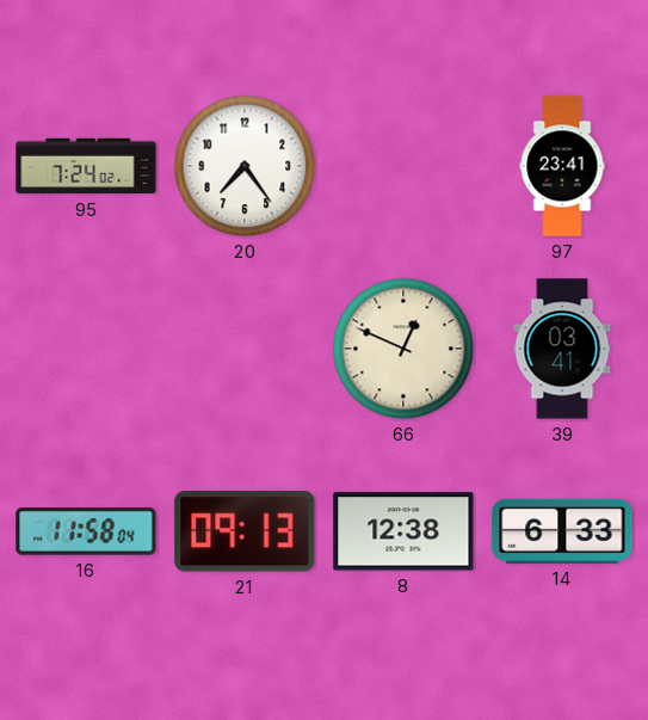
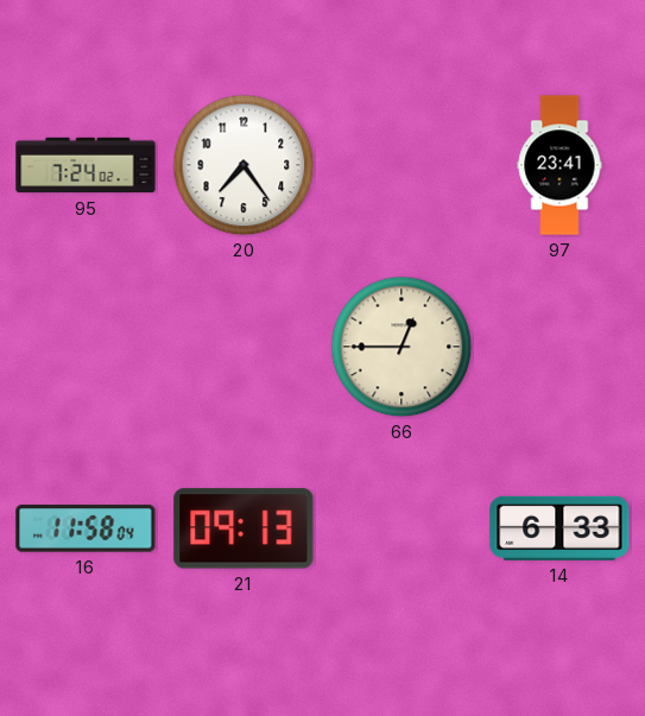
66: 12:49 -> 12:45 (401, 347)
39: 03:41 -> none (562, 349)
8: 12:38 -> none (403, 531)
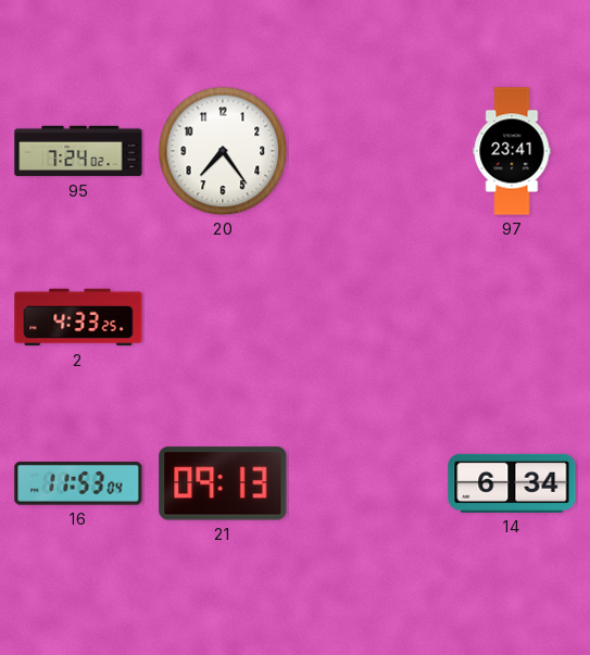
2: none -> 4:33 (78, 317)
66: 12:45 -> none (401, 347)
16: 11:58 -> 11:53 (78, 483)
14: 6:33 -> 6:34 (512, 483)
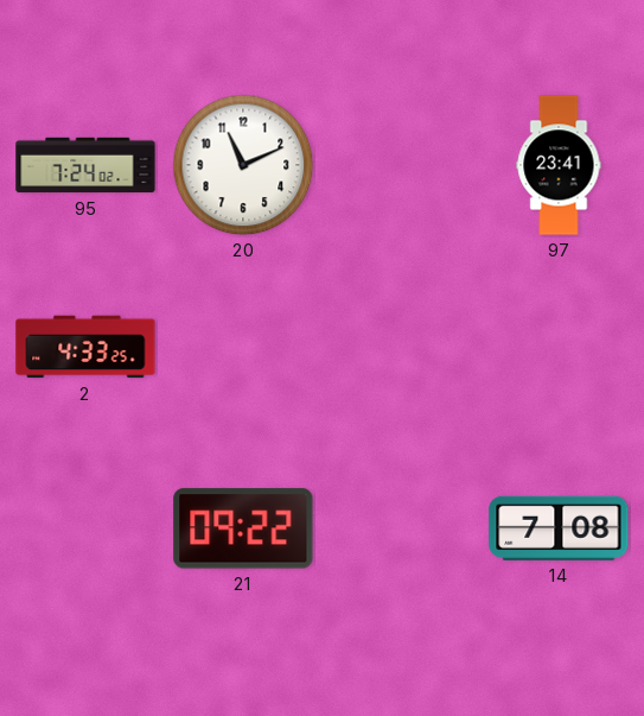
20: 7:24 -> 11:11 (243, 165)
16: 11:53 -> none (78, 483)
21: 09:13 -> 09:22 (243, 528)
14: 6:34 -> 7:08 (559, 528)
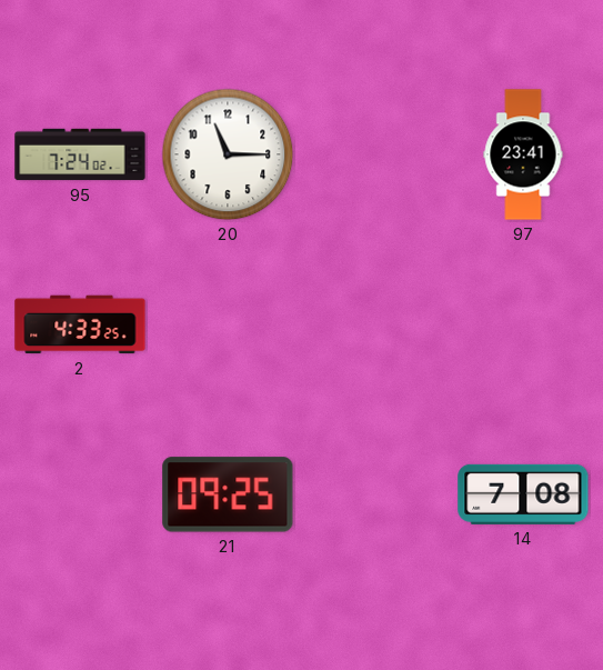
20: 11:11 -> 11:15 (228, 154)
21: 09:22 -> 09:25 (228, 494)
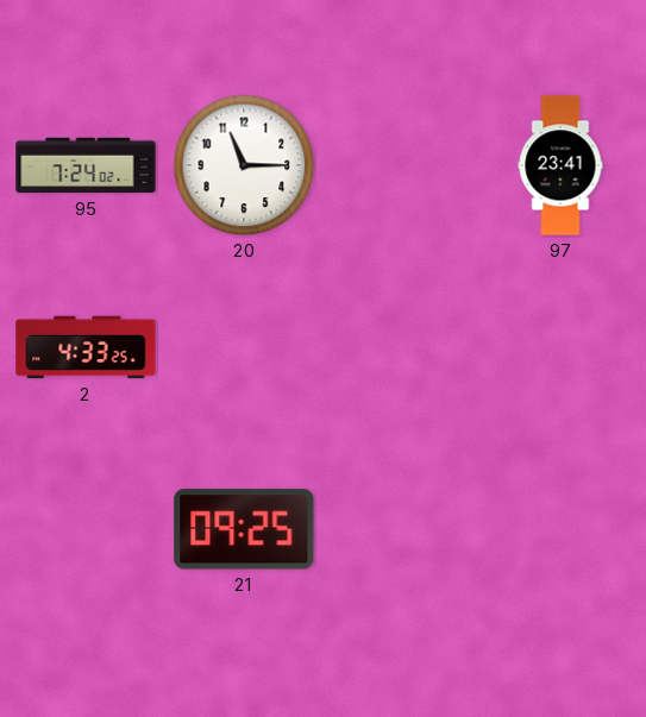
14: 7:08 -> none (523, 494)
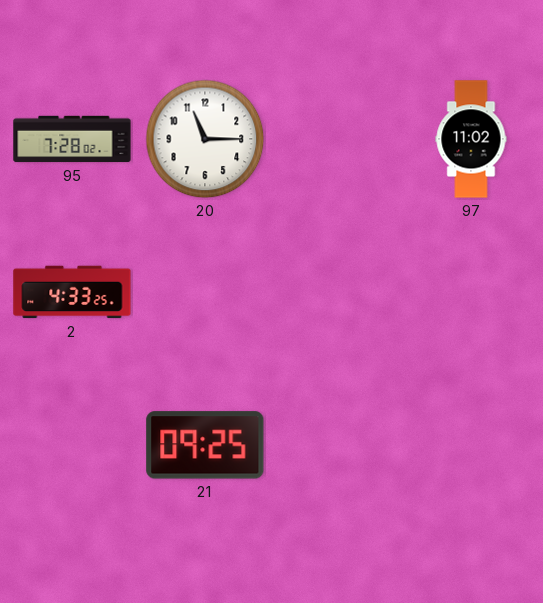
95: 7:24 -> 7:28 (72, 139)
97: 23:41 -> 11:02 (471, 139)
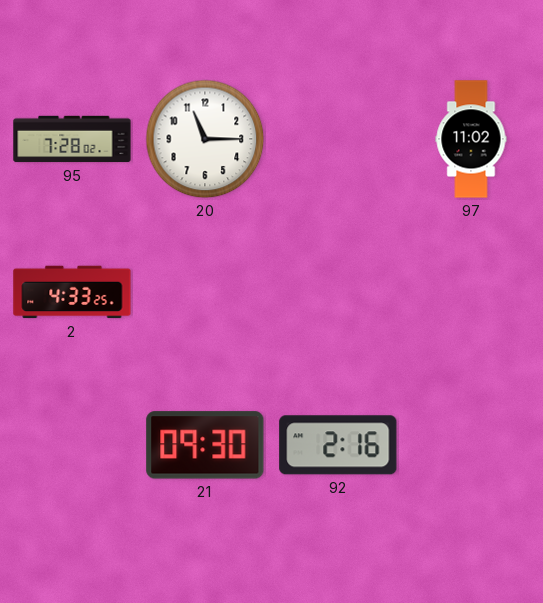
21: 09:25 -> 09:30 (205, 445)
92: none -> 2:16 (338, 445)
